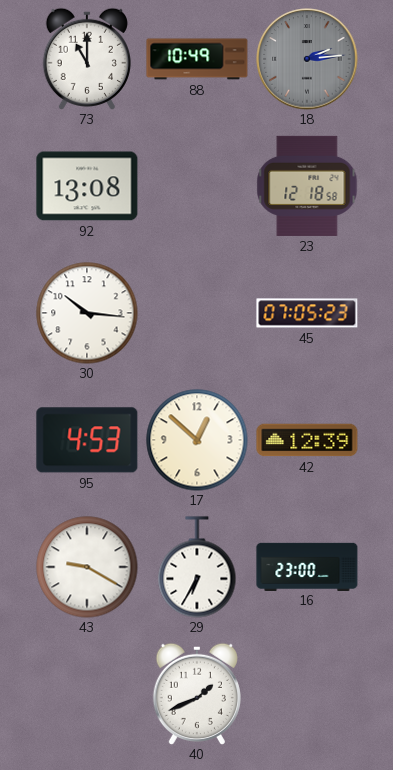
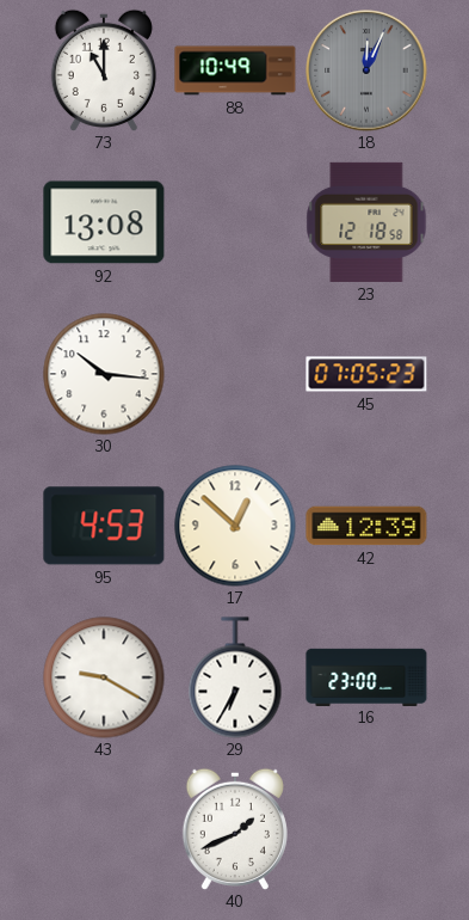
18: 2:14 -> 12:04 (366, 70)
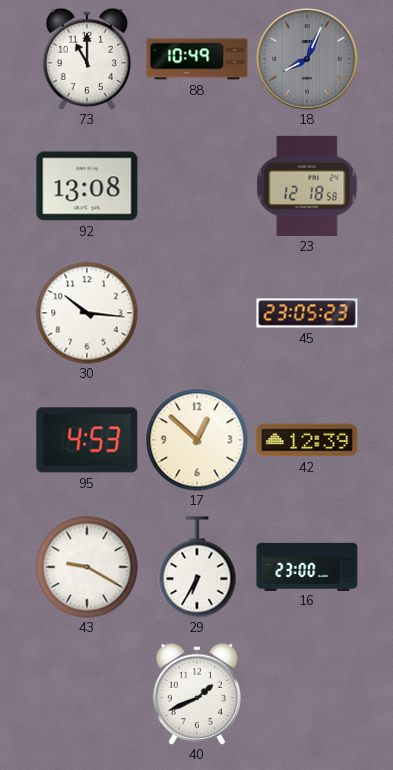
18: 12:04 -> 8:04 (307, 59)
45: 07:05 -> 23:05 (307, 313)
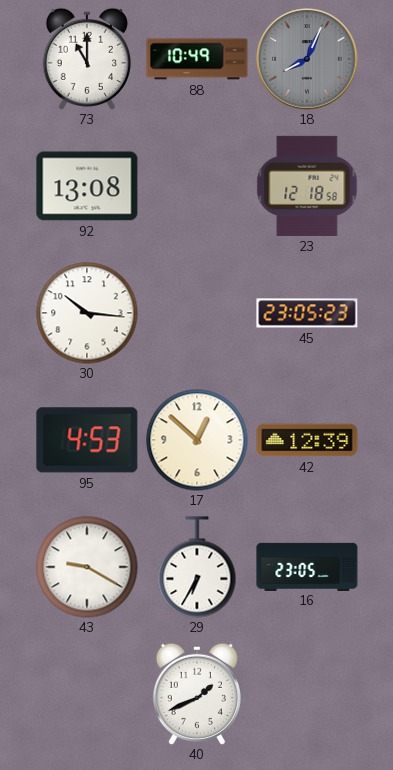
16: 23:00 -> 23:05 (307, 566)
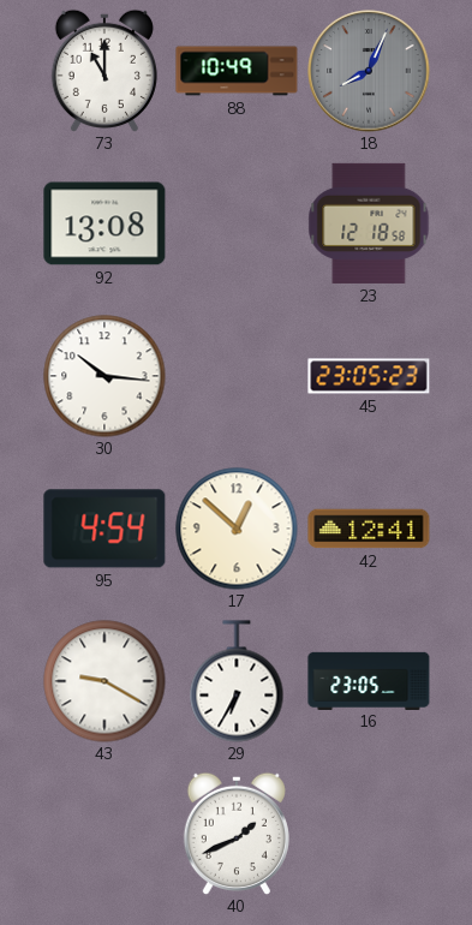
95: 4:53 -> 4:54 (104, 529)
42: 12:39 -> 12:41 (369, 529)
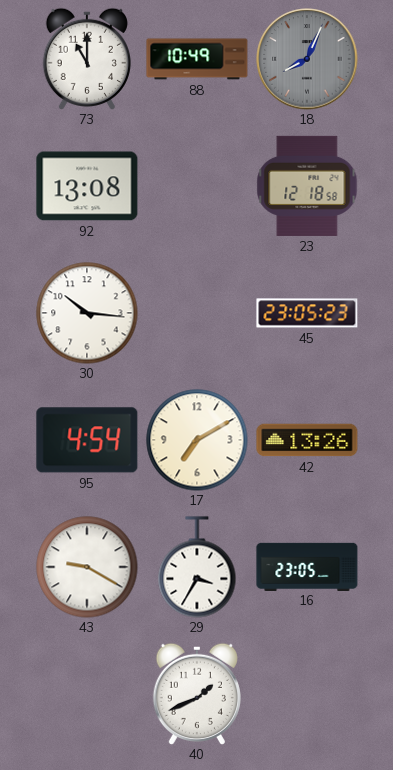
17: 12:52 -> 7:10 (197, 440)
42: 12:41 -> 13:26 (307, 440)
29: 6:35 -> 3:35 (197, 567)
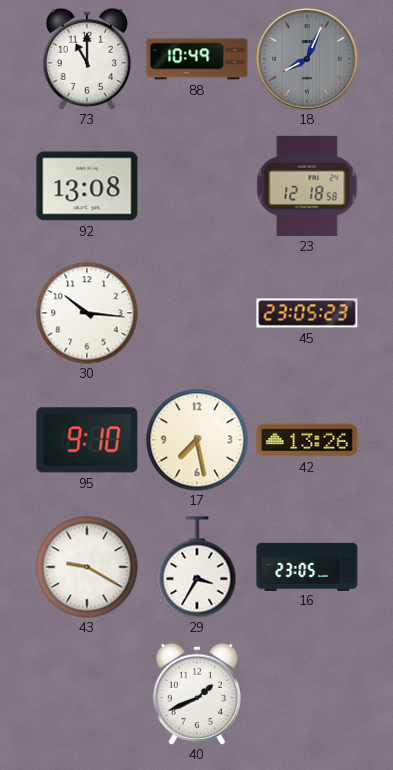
95: 4:54 -> 9:10 (87, 440)
17: 7:10 -> 7:28 (197, 440)
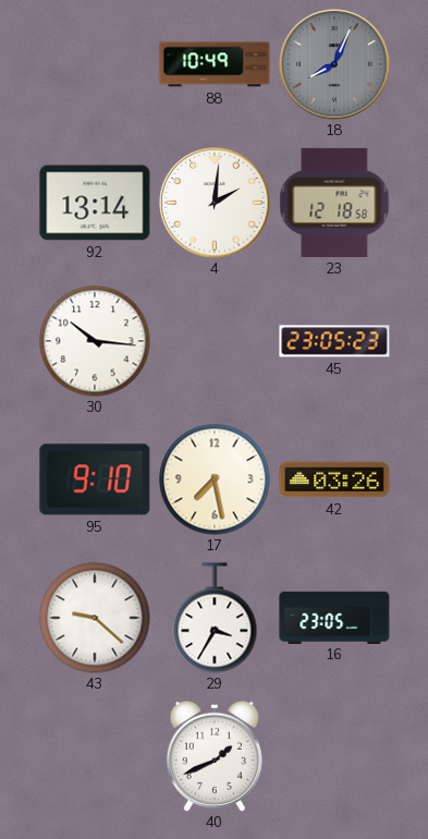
73: 11:00 -> none (87, 59)
92: 13:08 -> 13:14 (95, 203)
4: none -> 2:01 (215, 203)
42: 13:26 -> 03:26 (334, 479)
43: 9:20 -> 9:22 (95, 618)
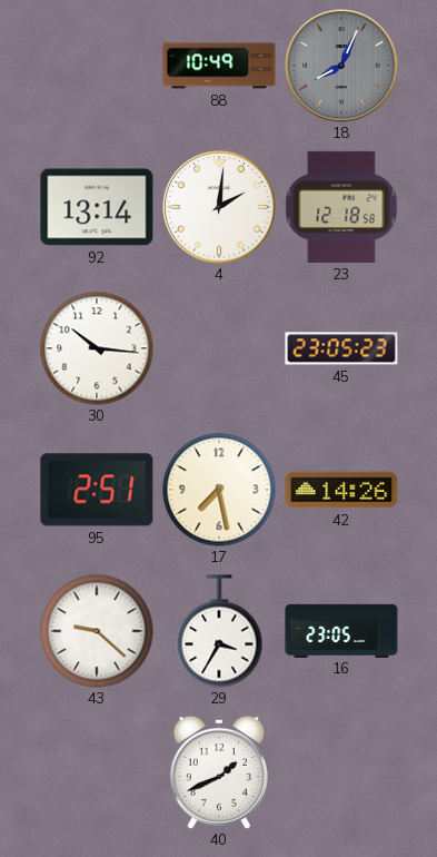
95: 9:10 -> 2:51 (97, 490)
42: 03:26 -> 14:26 (341, 490)
